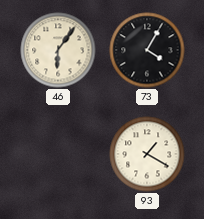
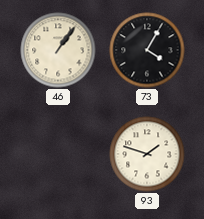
46: 6:06 -> 1:06 (58, 50)
93: 1:20 -> 1:48 (147, 154)
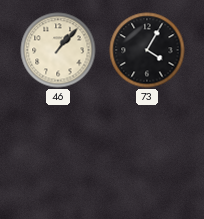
46: 1:06 -> 1:07 (58, 50)
93: 1:48 -> none (147, 154)
